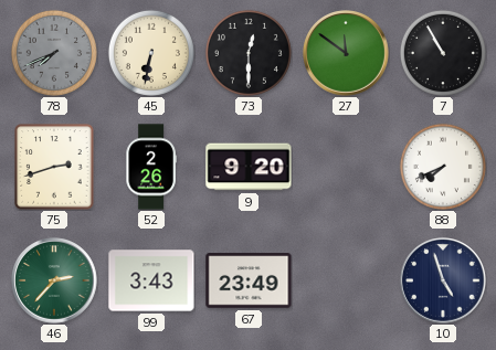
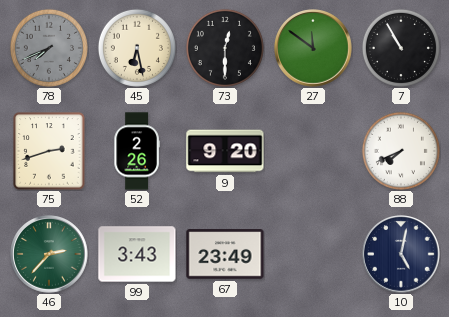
45: 6:32 -> 6:28 (137, 48)
10: 4:57 -> 5:02 (401, 254)
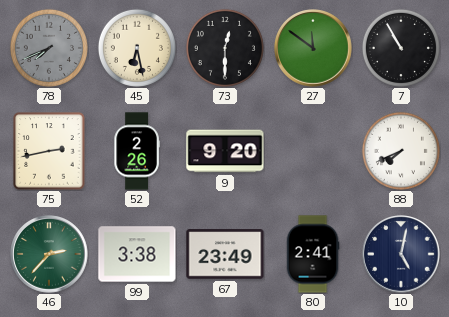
75: 2:42 -> 2:43 (49, 151)
99: 3:43 -> 3:38 (137, 254)
80: none -> 2:41 (313, 254)
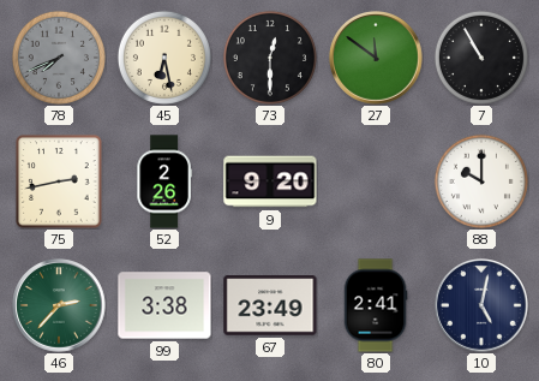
88: 7:41 -> 10:00 (481, 181)
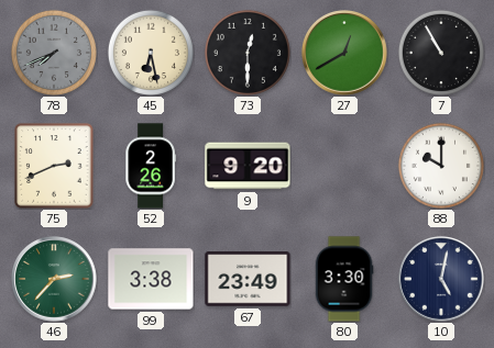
27: 11:51 -> 12:40 (344, 53)
75: 2:43 -> 2:41 (54, 166)
80: 2:41 -> 3:30 (344, 279)
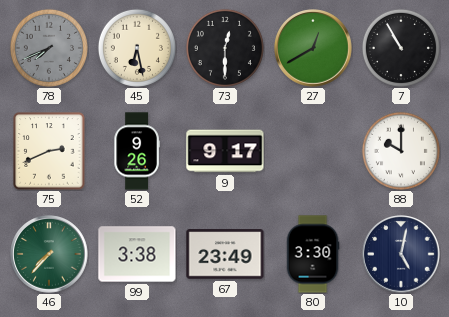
52: 2:26 -> 9:26 (137, 151)
9: 9:20 -> 9:17 (225, 151)
46: 2:37 -> 7:37 (49, 254)
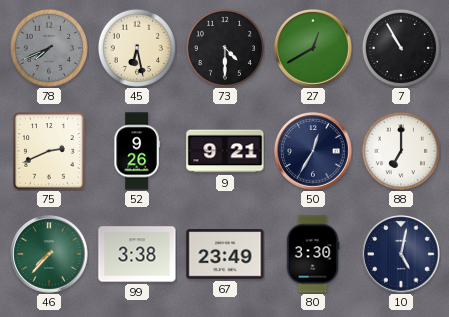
73: 12:30 -> 4:30 (225, 48)
9: 9:17 -> 9:21 (225, 151)
50: none -> 12:35 (313, 151)
88: 10:00 -> 7:00 (401, 151)
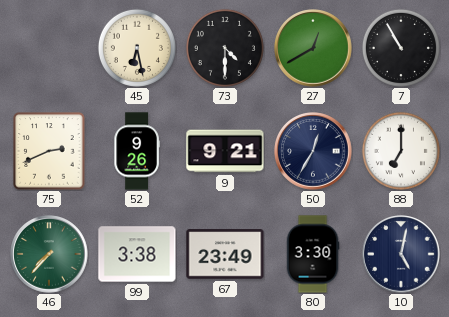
78: 7:41 -> none (49, 48)
